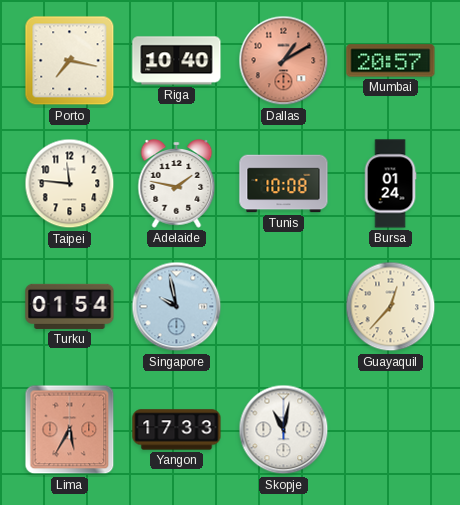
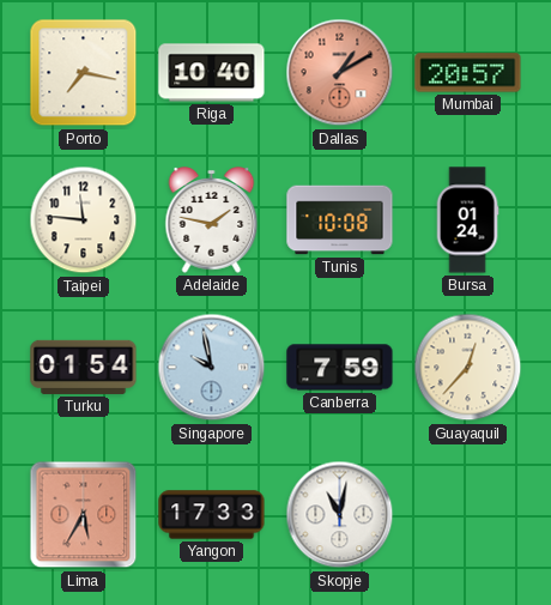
Canberra: none -> 7:59 (340, 368)
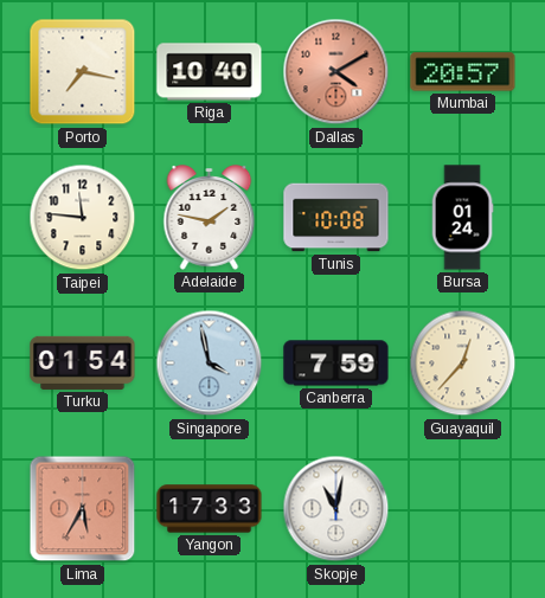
Dallas: 1:10 -> 4:10 (336, 72)
Singapore: 9:58 -> 3:58 (210, 364)
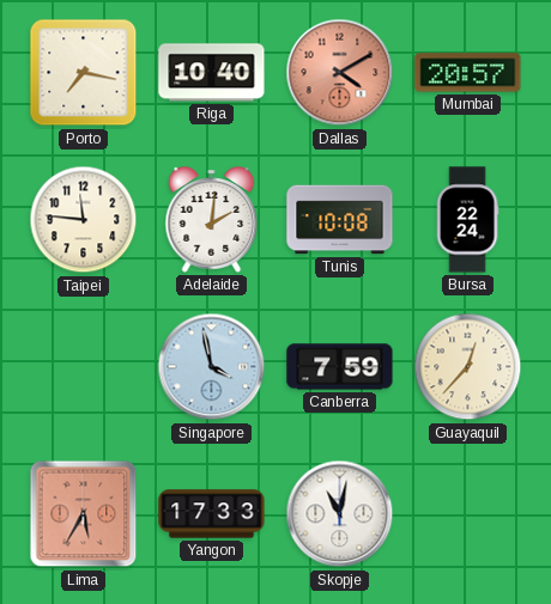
Adelaide: 1:47 -> 2:01 (212, 220)
Bursa: 01:24 -> 22:24 (467, 220)
Turku: 01:54 -> none (83, 362)
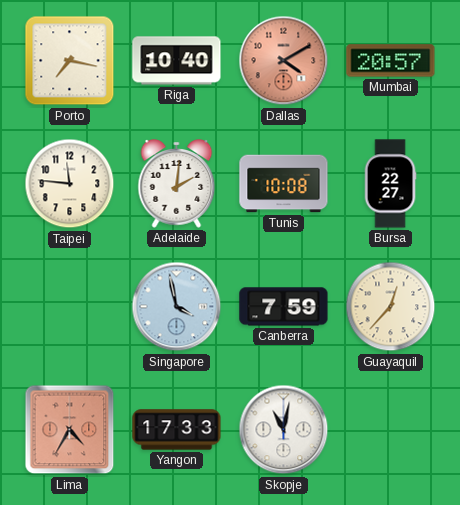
Bursa: 22:24 -> 22:27 (390, 184)
Lima: 5:35 -> 4:35 (70, 430)
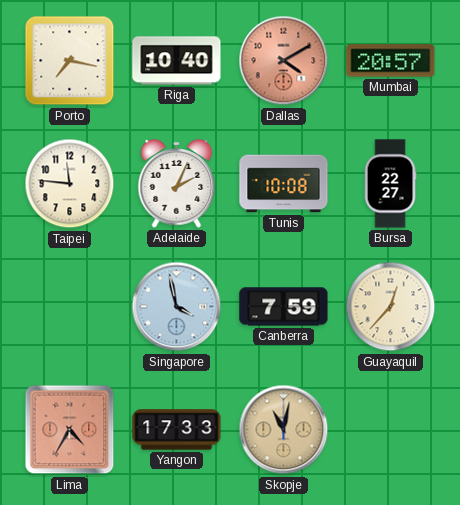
Adelaide: 2:01 -> 2:04 (177, 184)
Skopje dial: white -> champagne (284, 430)
